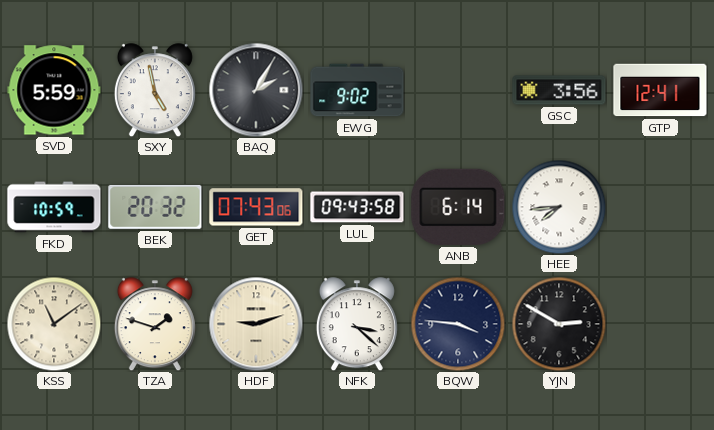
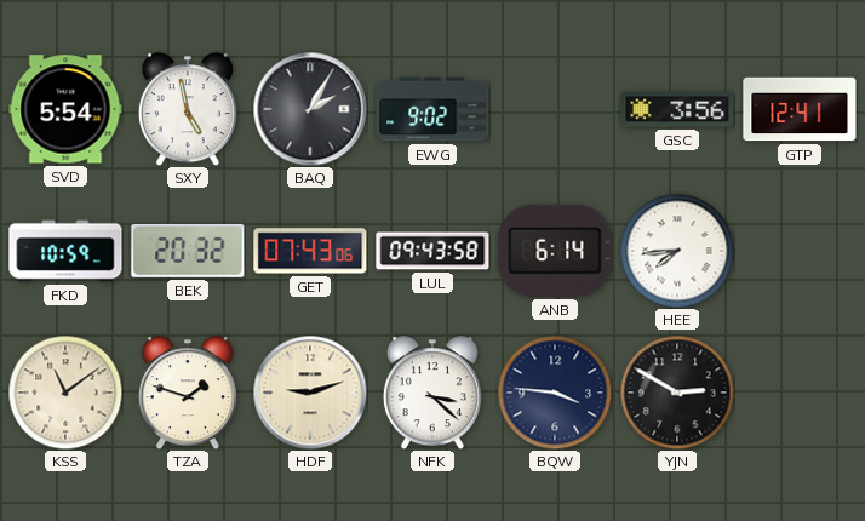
SVD: 5:59 -> 5:54 (65, 109)
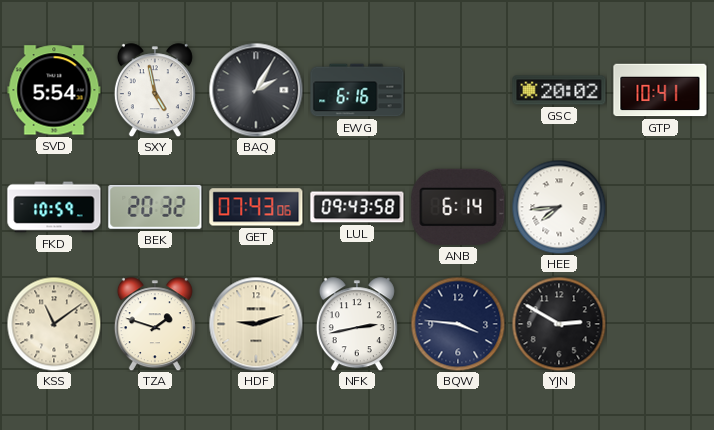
EWG: 9:02 -> 6:16 (357, 90)
GSC: 3:56 -> 20:02 (559, 90)
GTP: 12:41 -> 10:41 (660, 90)
NFK: 3:22 -> 2:43 (357, 324)
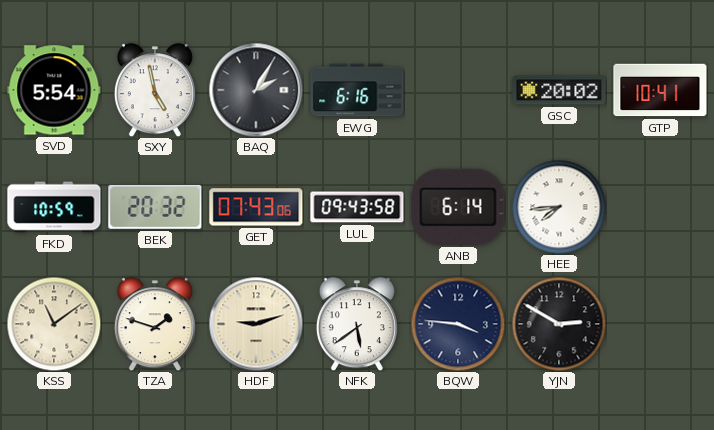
NFK: 2:43 -> 5:39 (357, 324)
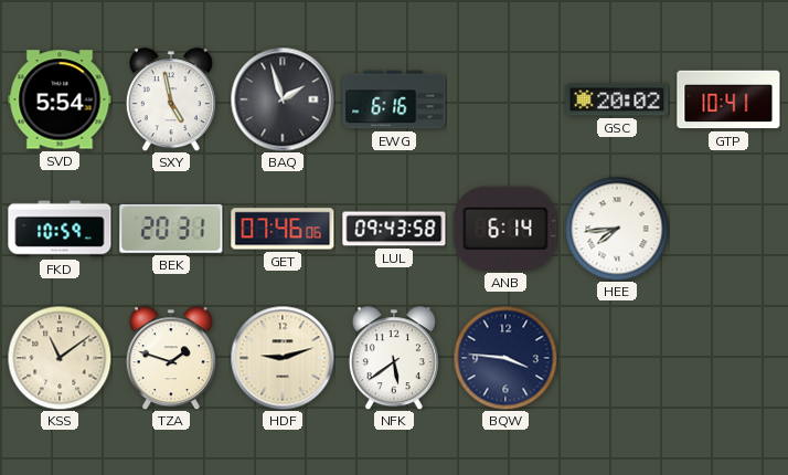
BAQ: 2:05 -> 1:57 (283, 99)
BEK: 20:32 -> 20:31 (171, 229)
GET: 07:43 -> 07:46 (283, 229)
YJN: 2:50 -> none (559, 324)
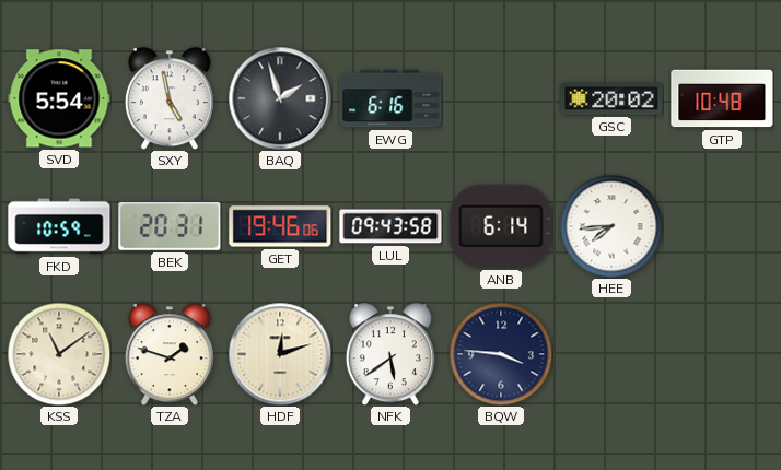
GTP: 10:41 -> 10:48 (722, 98)
GET: 07:46 -> 19:46 (280, 226)
HDF: 9:12 -> 12:12 (280, 354)
